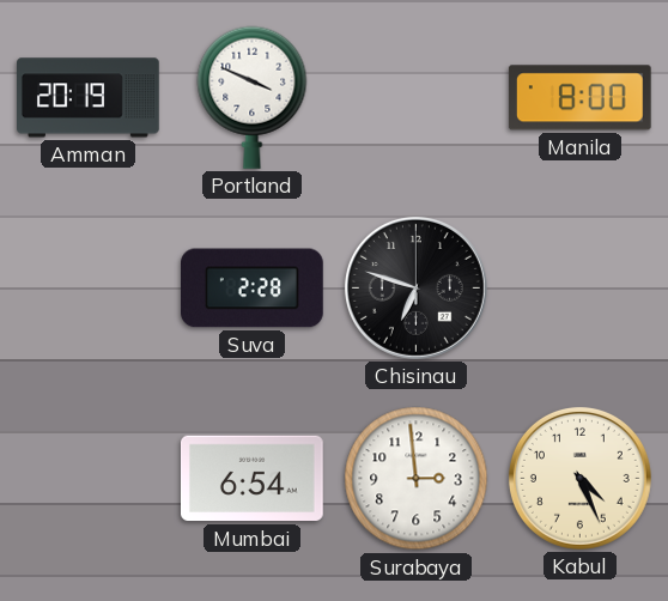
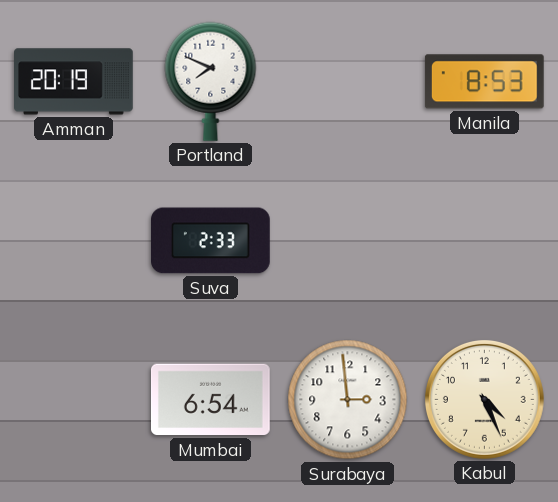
Portland: 3:49 -> 7:49 (211, 81)
Manila: 8:00 -> 8:53 (484, 82)
Suva: 2:28 -> 2:33 (211, 241)
Chisinau: 6:48 -> none (415, 287)
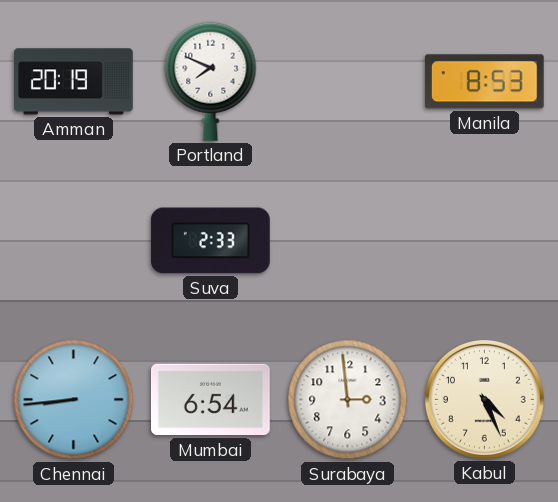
Chennai: none -> 8:44 (74, 400)
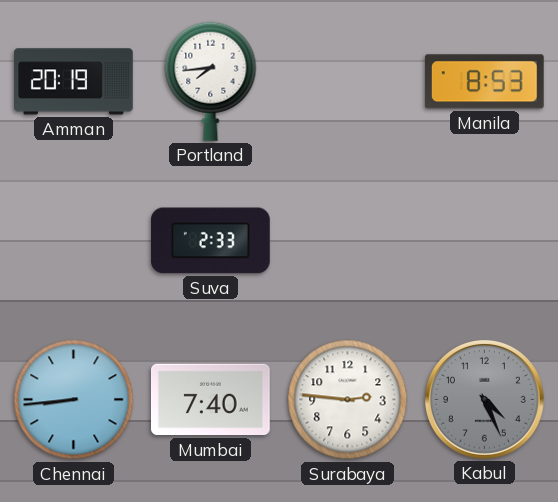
Portland: 7:49 -> 7:44 (211, 81)
Mumbai: 6:54 -> 7:40 (211, 400)
Surabaya: 2:59 -> 2:46 (348, 400)
Kabul dial: cream -> grey (484, 399)
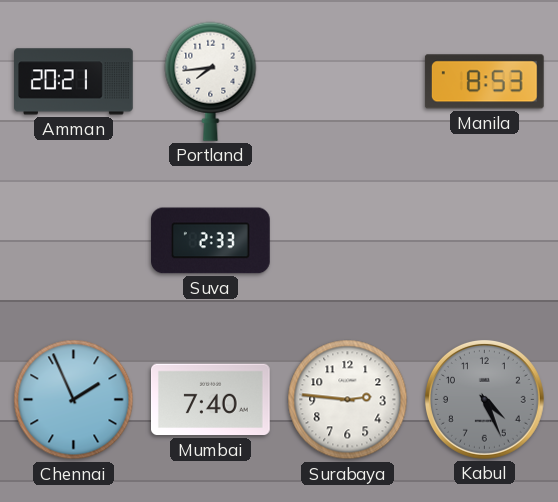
Amman: 20:19 -> 20:21 (74, 82)
Chennai: 8:44 -> 1:56 (74, 400)
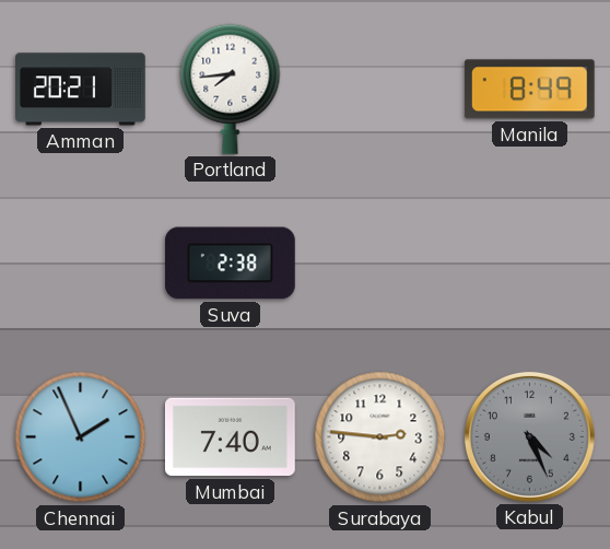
Manila: 8:53 -> 8:49 (529, 90)
Suva: 2:33 -> 2:38 (231, 264)
